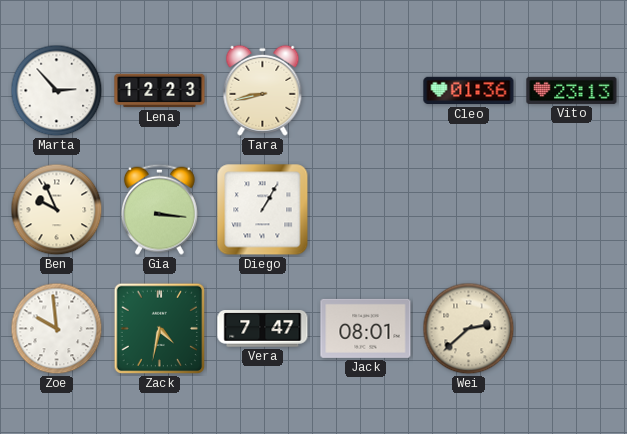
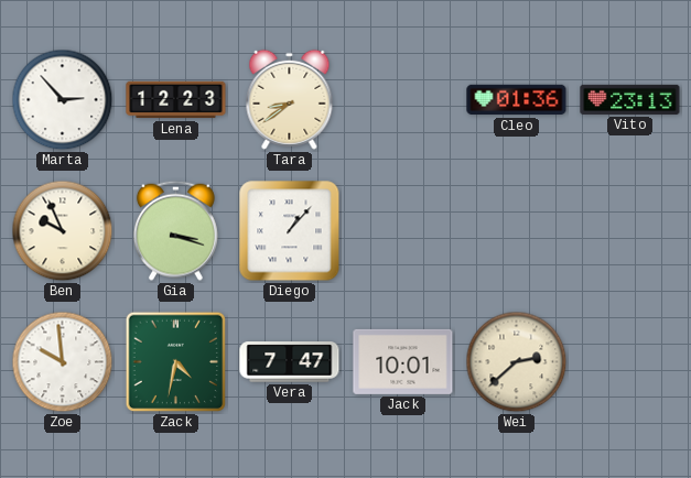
Tara: 8:43 -> 8:39 (290, 99)
Gia: 3:16 -> 3:18 (175, 230)
Diego: 1:05 -> 1:07 (290, 231)
Jack: 08:01 -> 10:01 (403, 361)
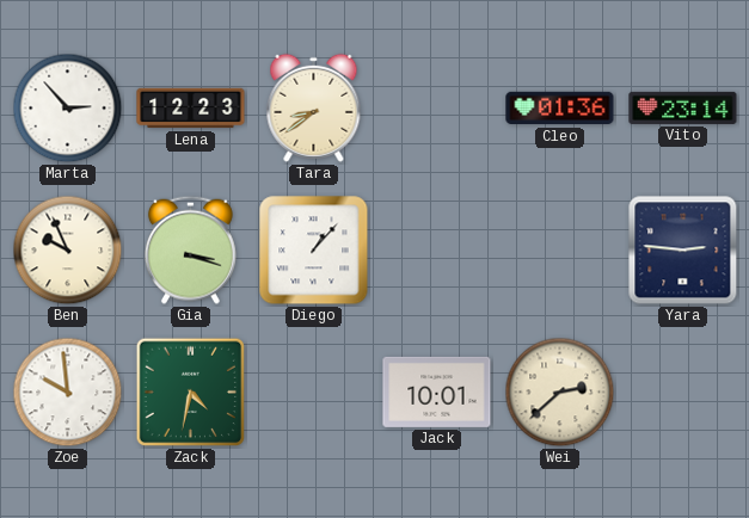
Vito: 23:13 -> 23:14 (683, 107)
Yara: none -> 2:46 (683, 251)
Vera: 7:47 -> none (290, 362)
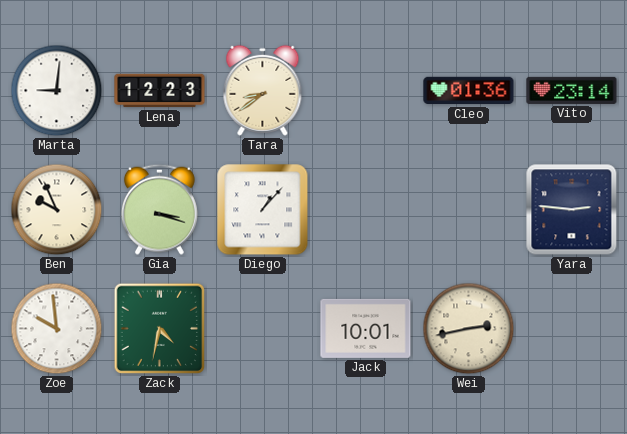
Marta: 2:53 -> 9:01 (57, 91)
Wei: 2:38 -> 2:43 (469, 329)
